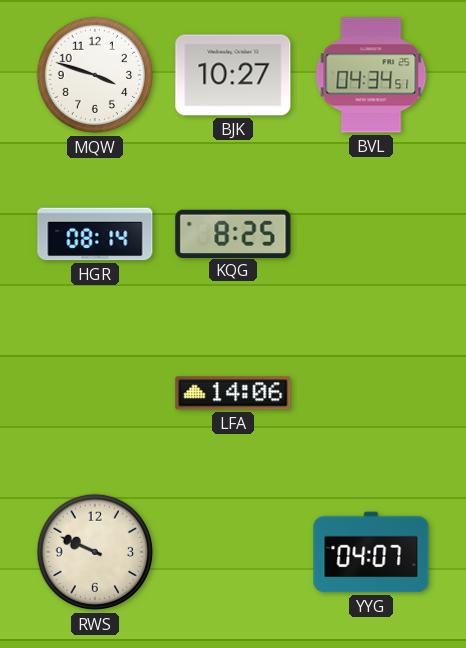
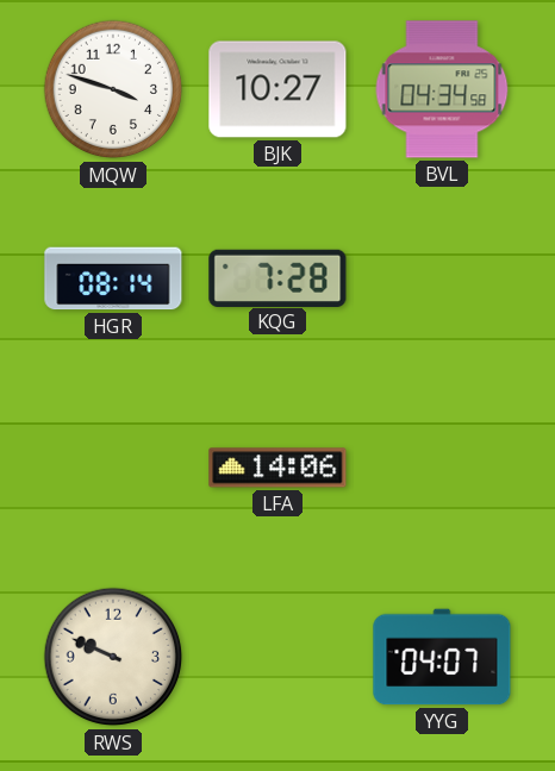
BVL: 04:34:51 -> 04:34:58 (442, 89)
KQG: 8:25 -> 7:28 (277, 277)
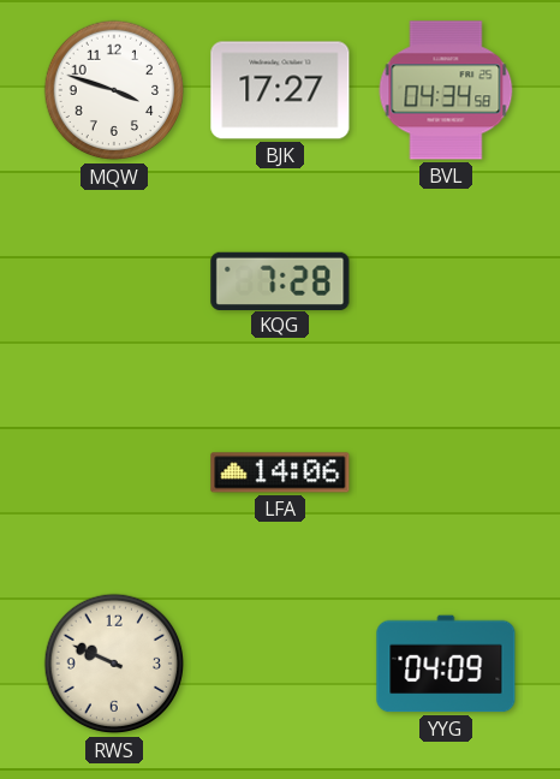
BJK: 10:27 -> 17:27 (280, 90)
HGR: 08:14 -> none (113, 278)
YYG: 04:07 -> 04:09 (446, 664)
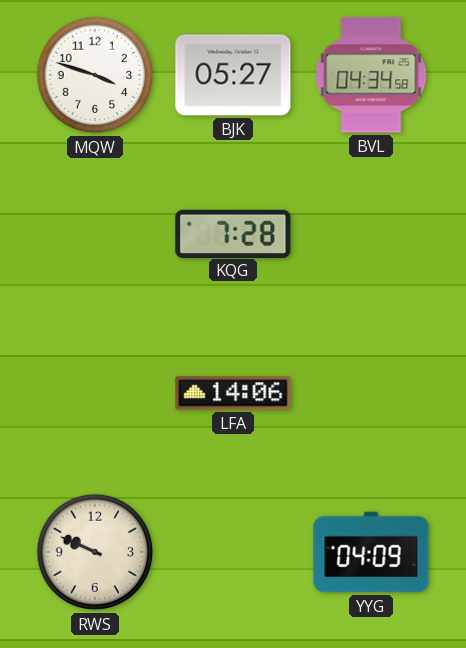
BJK: 17:27 -> 05:27 (233, 75)
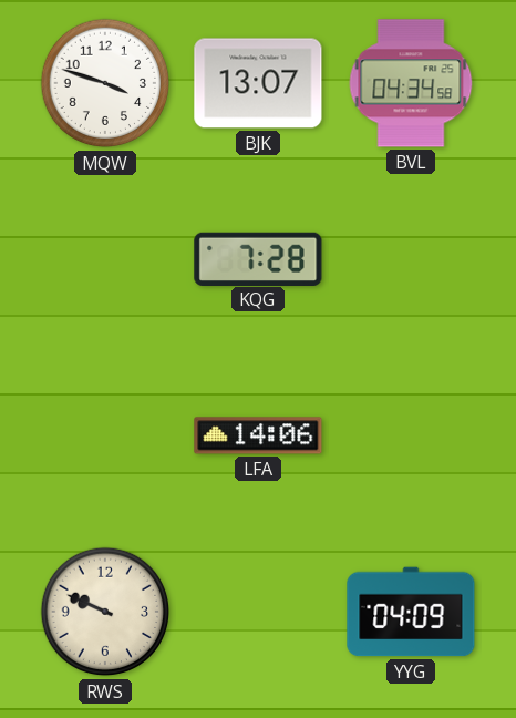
BJK: 05:27 -> 13:07 (258, 83)
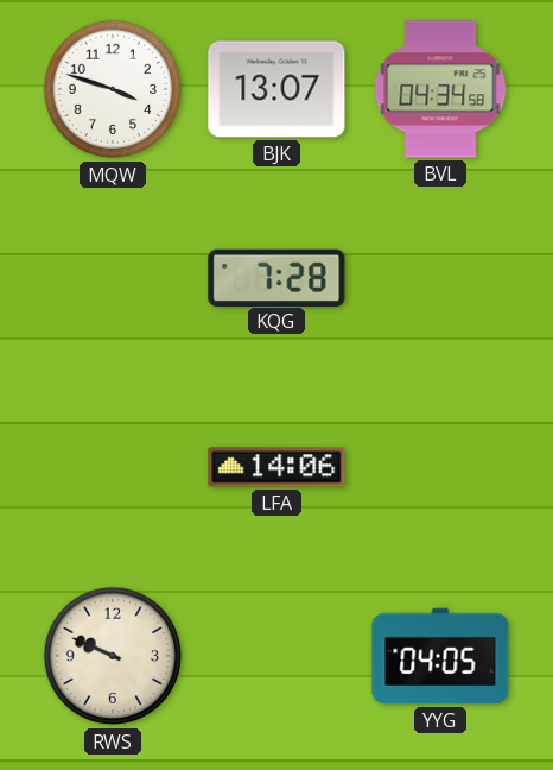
YYG: 04:09 -> 04:05 (440, 656)
